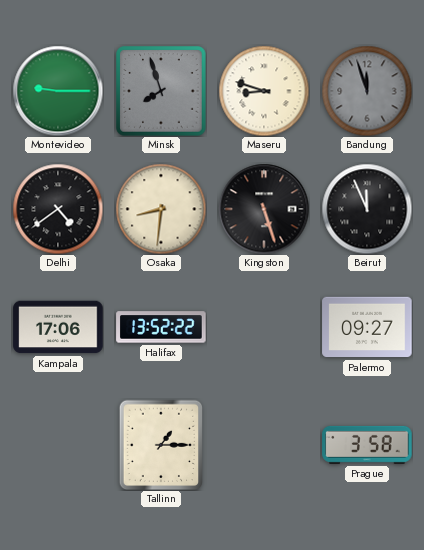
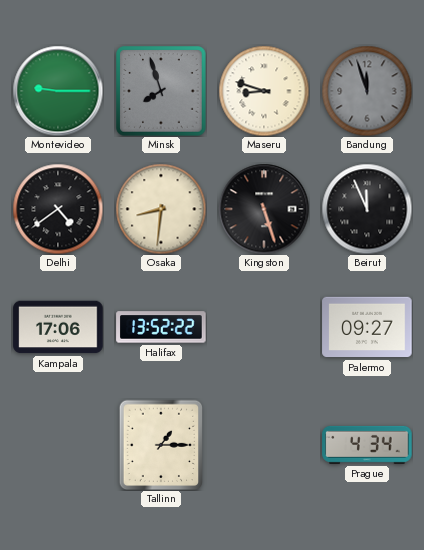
Prague: 3:58 -> 4:34 (367, 445)
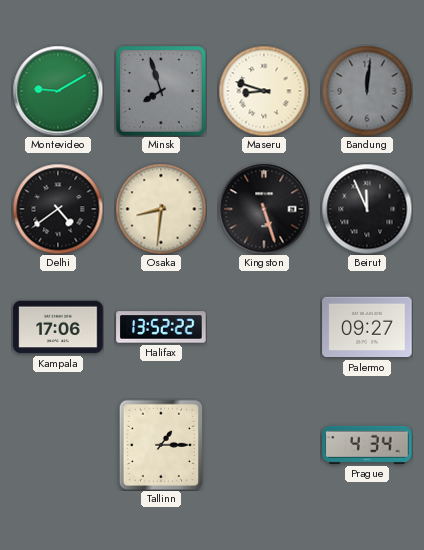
Montevideo: 9:15 -> 9:10 (58, 91)
Bandung: 11:57 -> 12:01 (367, 91)
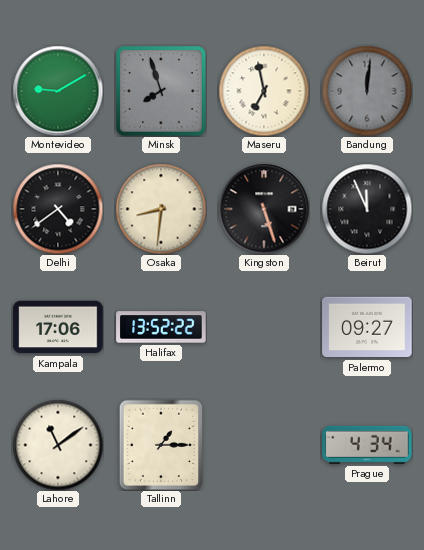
Maseru: 8:48 -> 6:58 (264, 91)
Lahore: none -> 11:09 (58, 445)
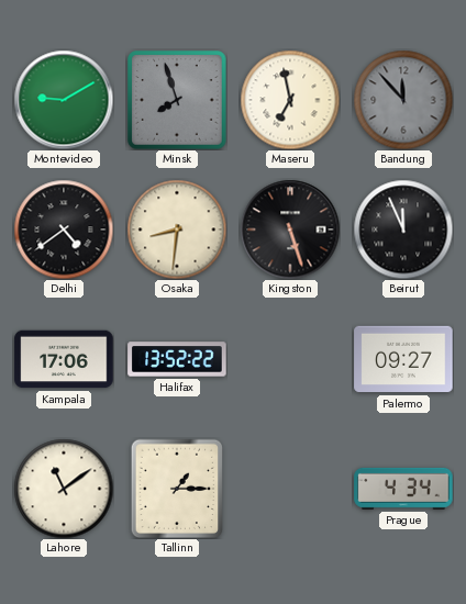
Bandung: 12:01 -> 11:53 (403, 100)
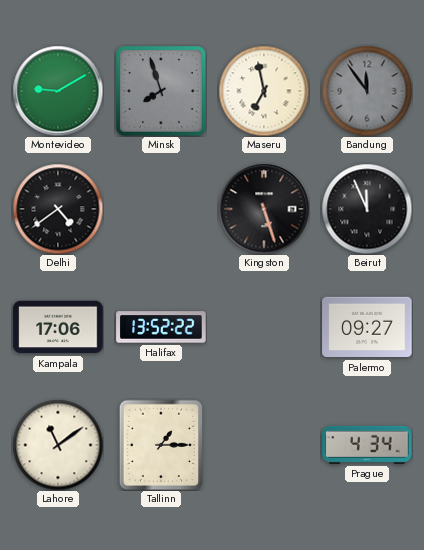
Bandung: 11:53 -> 11:54 (367, 91)
Osaka: 8:31 -> none (177, 230)
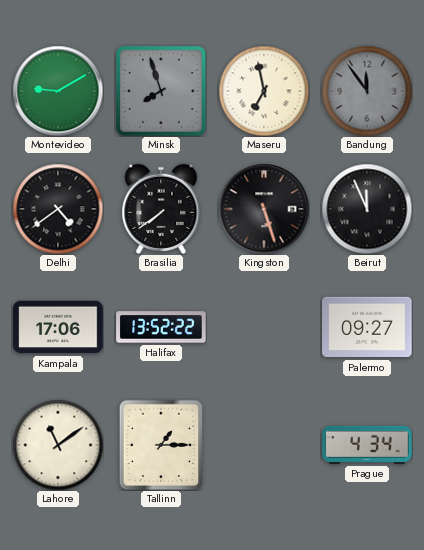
Brasilia: none -> 7:39 (161, 208)
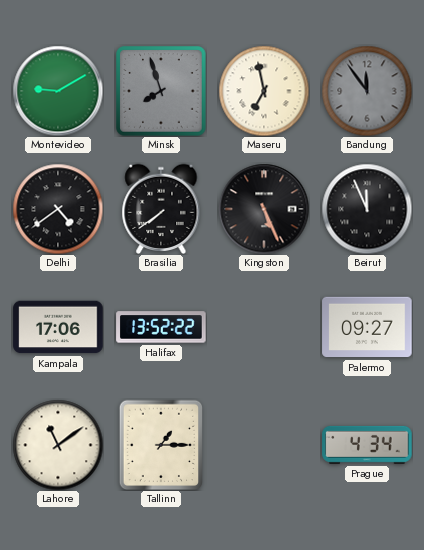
Kingston: 5:27 -> 5:26 (264, 209)
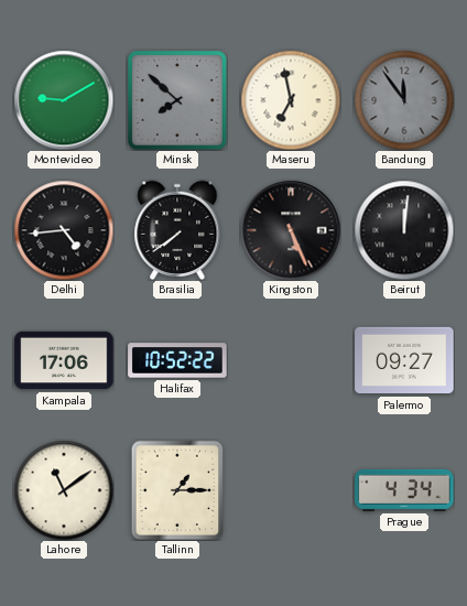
Minsk: 7:57 -> 7:52 (177, 100)
Delhi: 4:39 -> 4:44 (64, 230)
Beirut: 11:56 -> 12:01 (404, 230)
Halifax: 13:52 -> 10:52 (177, 360)
